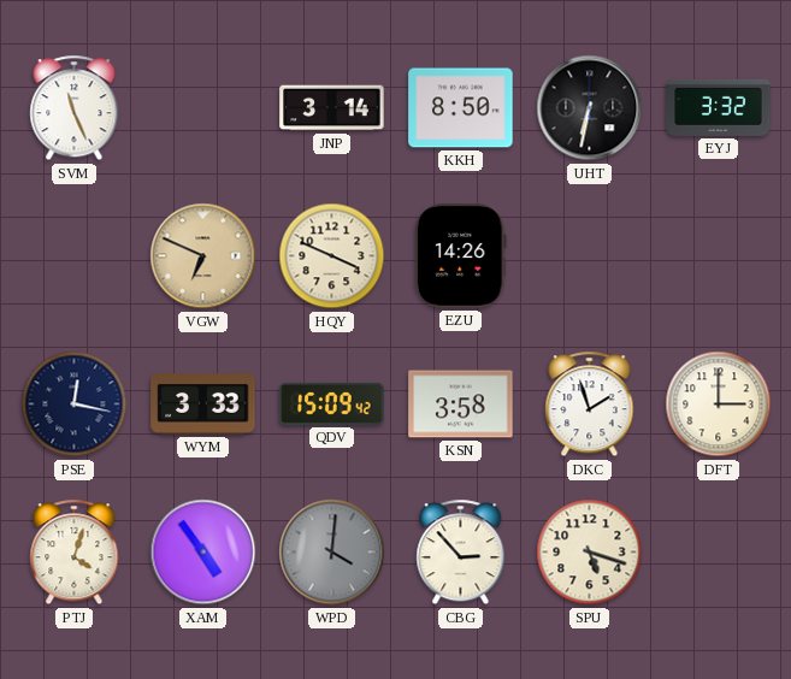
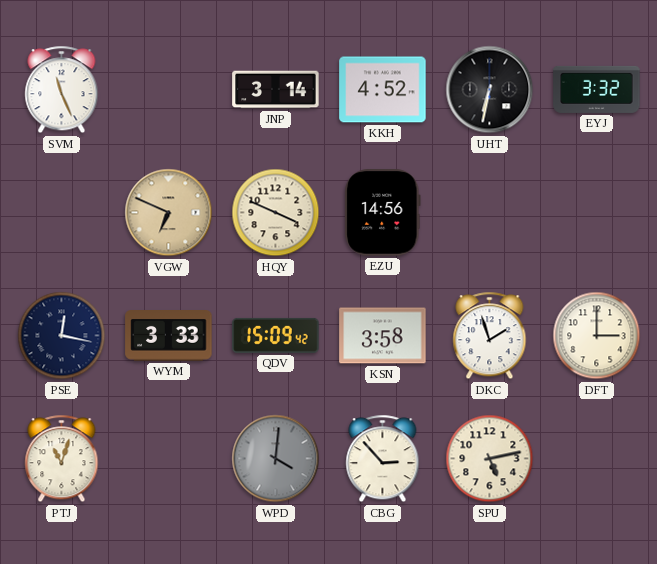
KKH: 8:50 -> 4:52 (383, 90)
EZU: 14:26 -> 14:56 (383, 213)
PTJ: 4:03 -> 11:03 (62, 459)
XAM: 4:54 -> none (203, 553)
SPU: 5:18 -> 5:13 (490, 459)
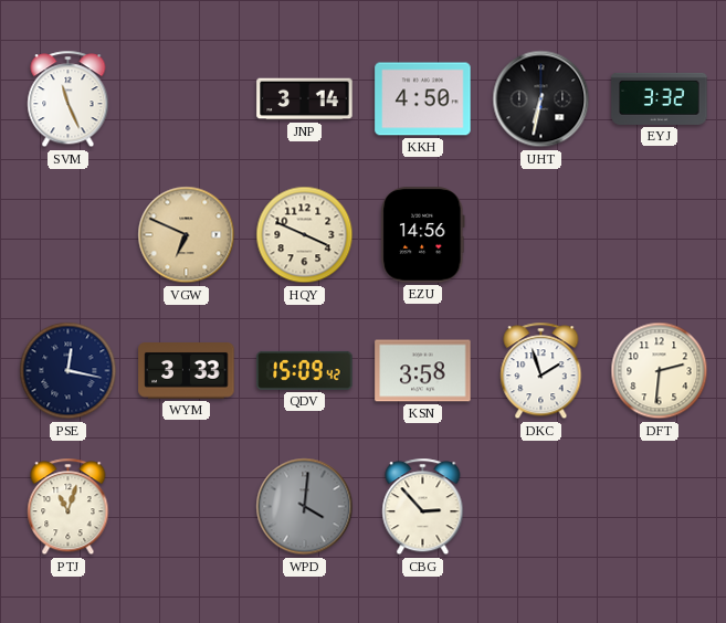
KKH: 4:52 -> 4:50 (423, 99)
DFT: 3:00 -> 2:31 (660, 371)
SPU: 5:13 -> none (490, 459)
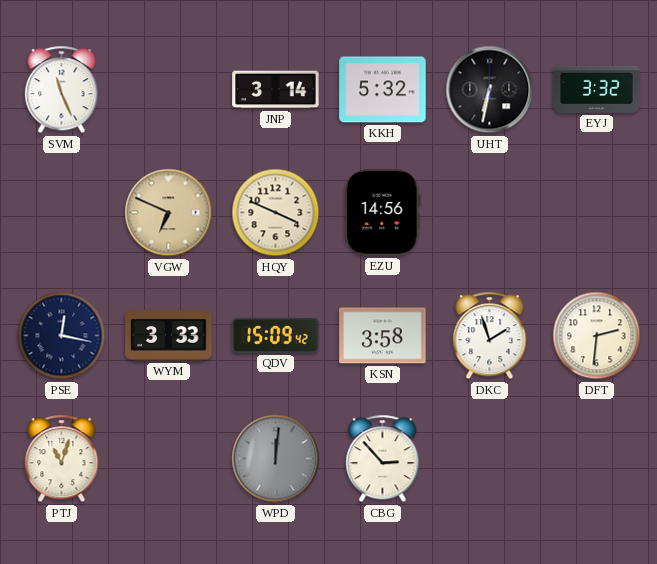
KKH: 4:50 -> 5:32 (383, 90)
WPD: 4:01 -> 12:01 (276, 459)
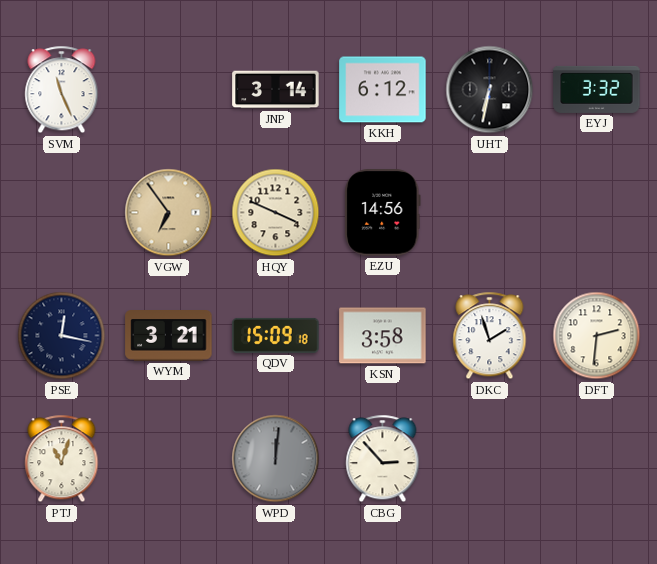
KKH: 5:32 -> 6:12 (383, 90)
VGW: 6:49 -> 6:54 (169, 213)
WYM: 3:33 -> 3:21 (169, 336)
QDV: 15:09:42 -> 15:09:18 (276, 335)
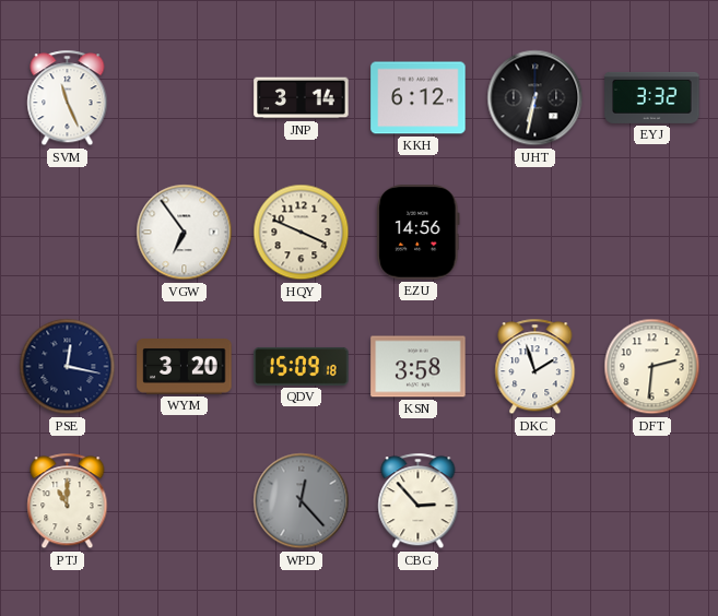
VGW dial: champagne -> white (185, 233)
WYM: 3:21 -> 3:20 (185, 367)
PTJ: 11:03 -> 11:00 (68, 501)
WPD: 12:01 -> 12:23 (302, 501)
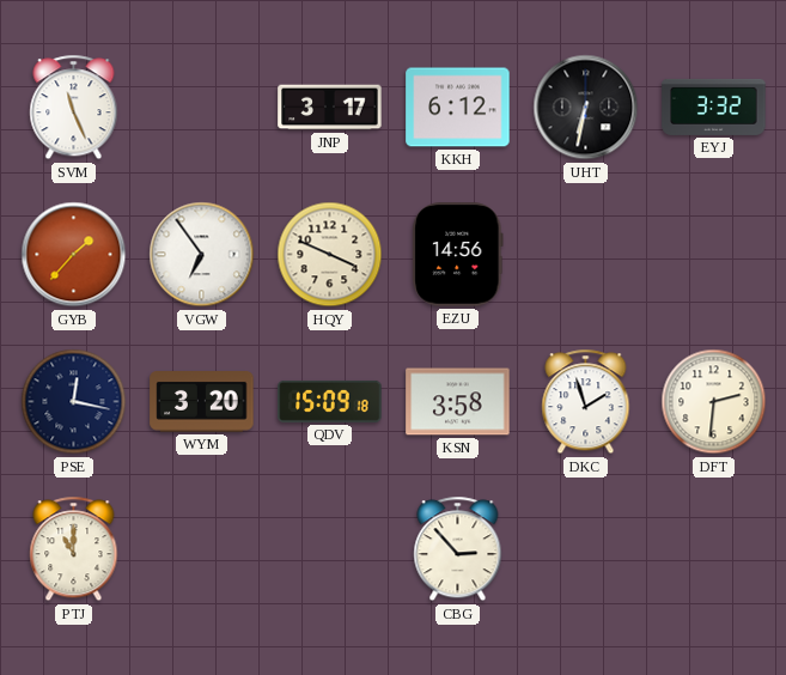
JNP: 3:14 -> 3:17 (330, 108)
GYB: none -> 1:37 (74, 255)
WPD: 12:23 -> none (302, 501)
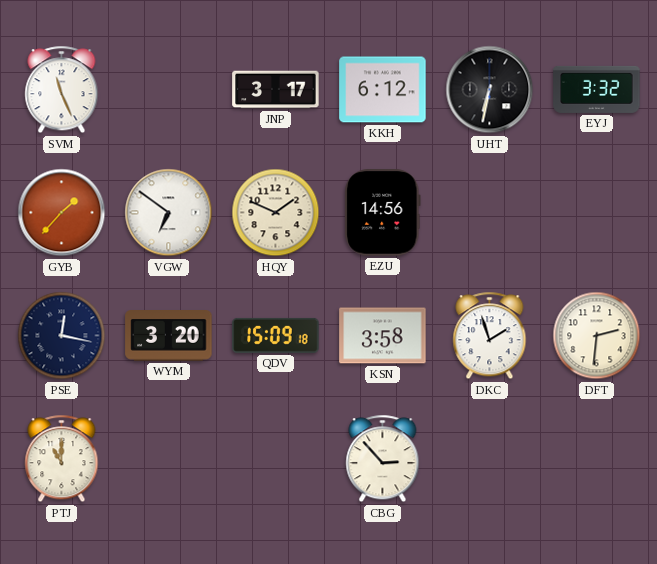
VGW: 6:54 -> 6:51 (169, 213)
HQY: 3:49 -> 1:49 (276, 213)
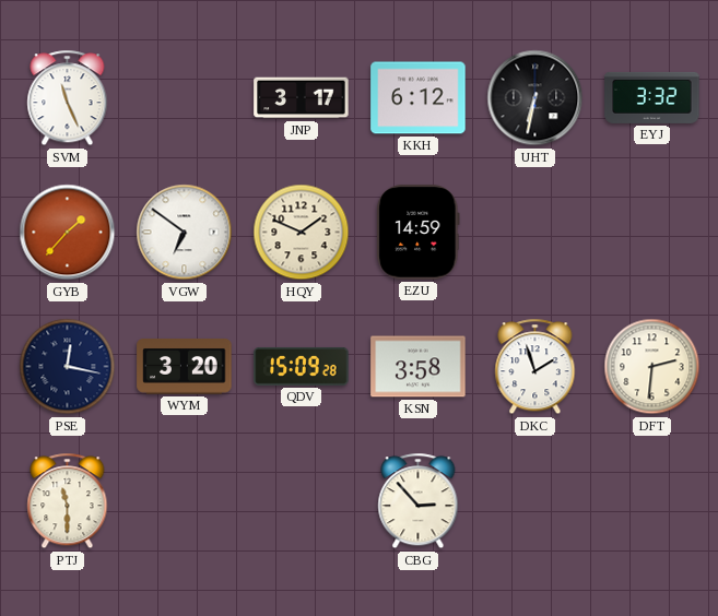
EZU: 14:56 -> 14:59 (419, 233)
QDV: 15:09:18 -> 15:09:28 (302, 366)
PTJ: 11:00 -> 11:30 (68, 501)
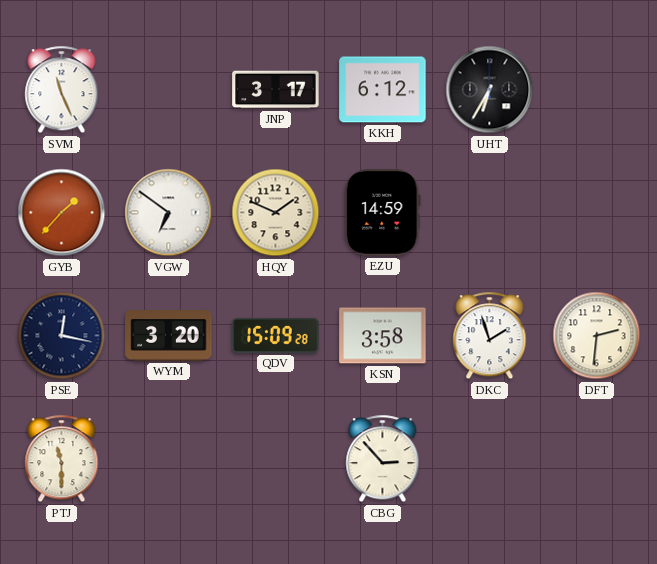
UHT: 6:32 -> 6:35 (490, 90)
EYJ: 3:32 -> none (652, 97)
